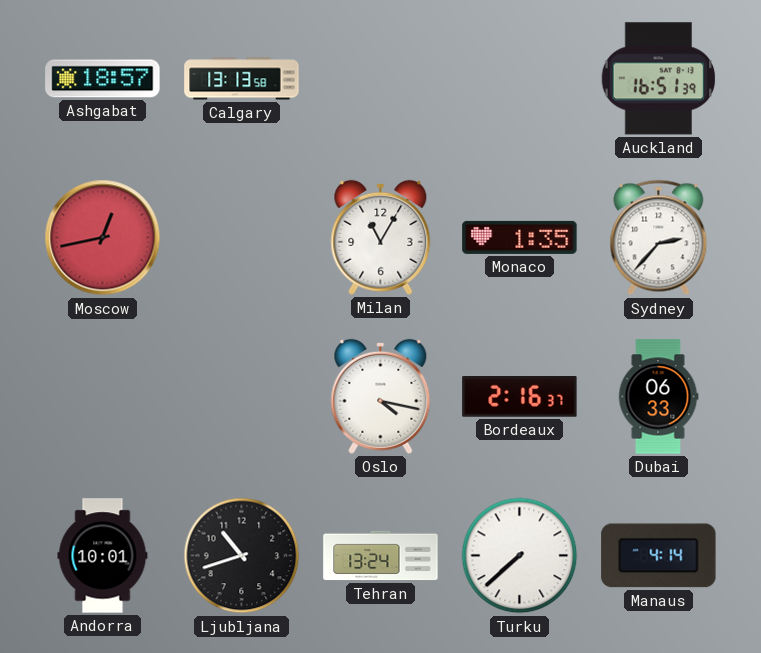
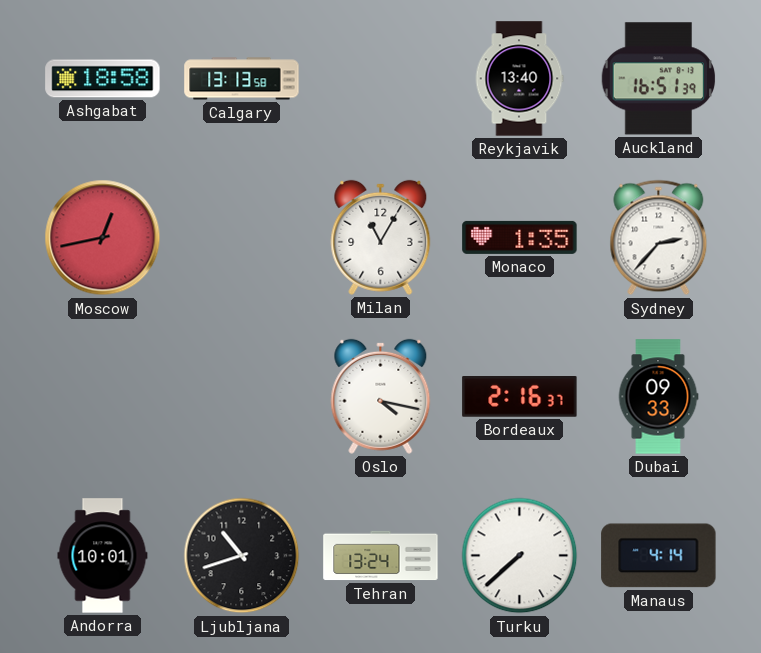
Ashgabat: 18:57 -> 18:58 (103, 79)
Reykjavik: none -> 13:40 (519, 79)
Dubai: 06:33 -> 09:33 (658, 397)
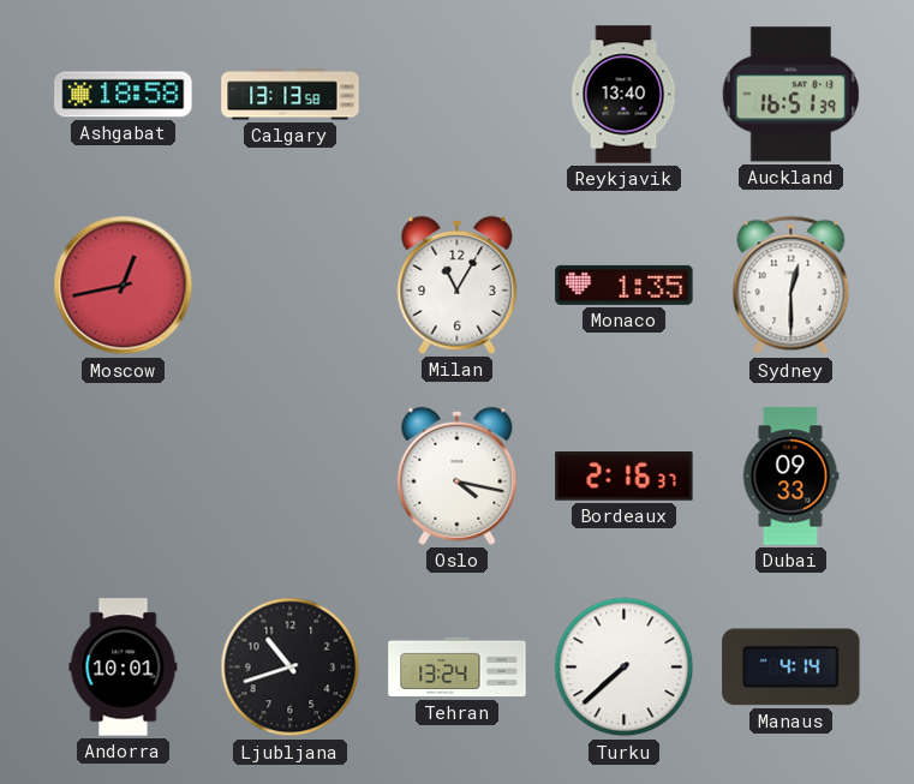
Sydney: 2:37 -> 12:30 (791, 286)
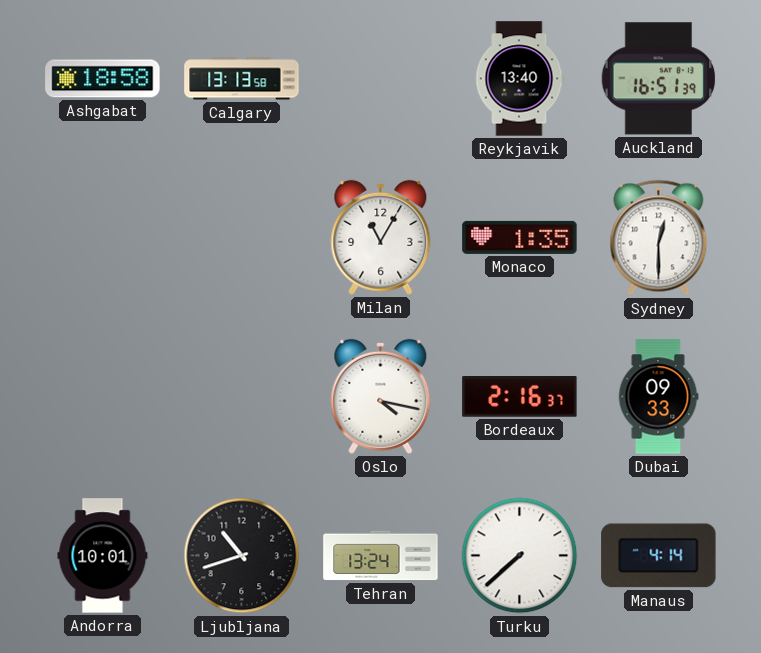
Moscow: 12:43 -> none (124, 286)
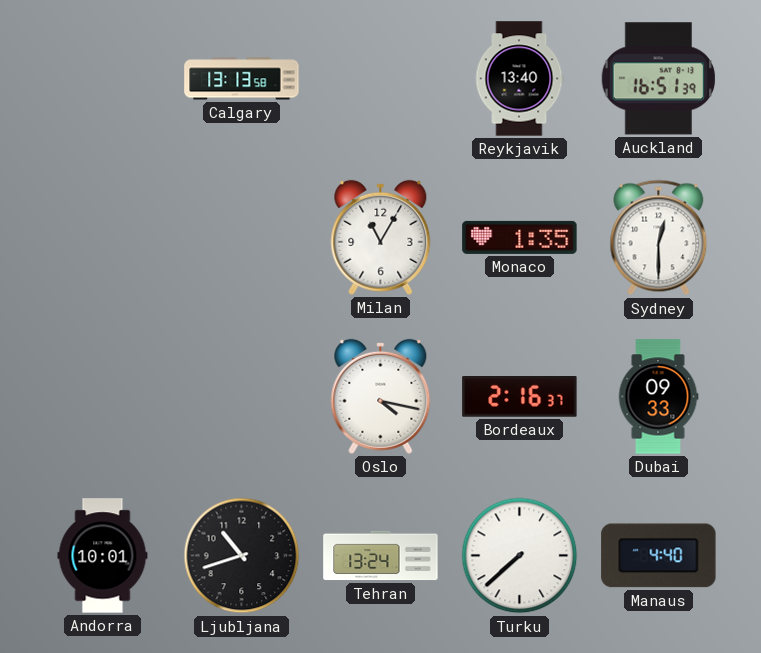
Ashgabat: 18:58 -> none (103, 79)
Manaus: 4:14 -> 4:40 (659, 556)
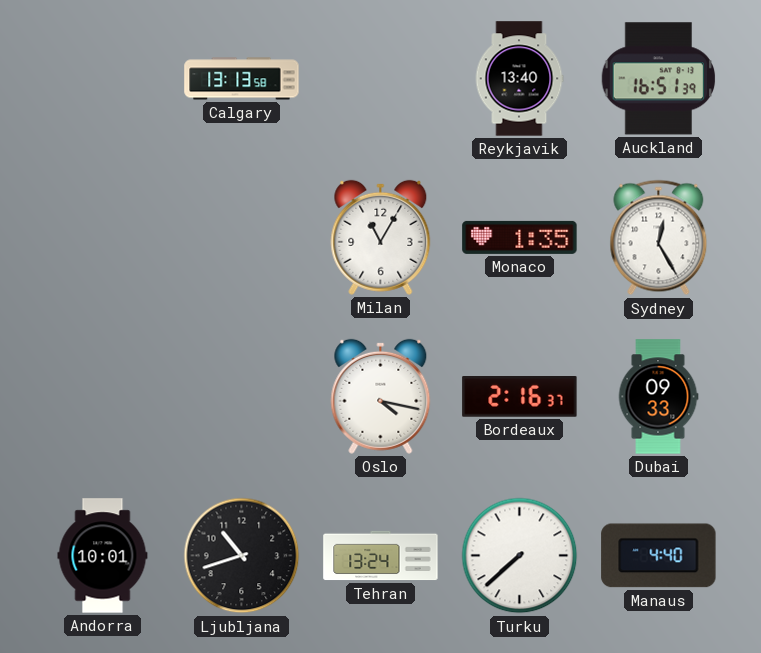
Sydney: 12:30 -> 12:25 (659, 238)
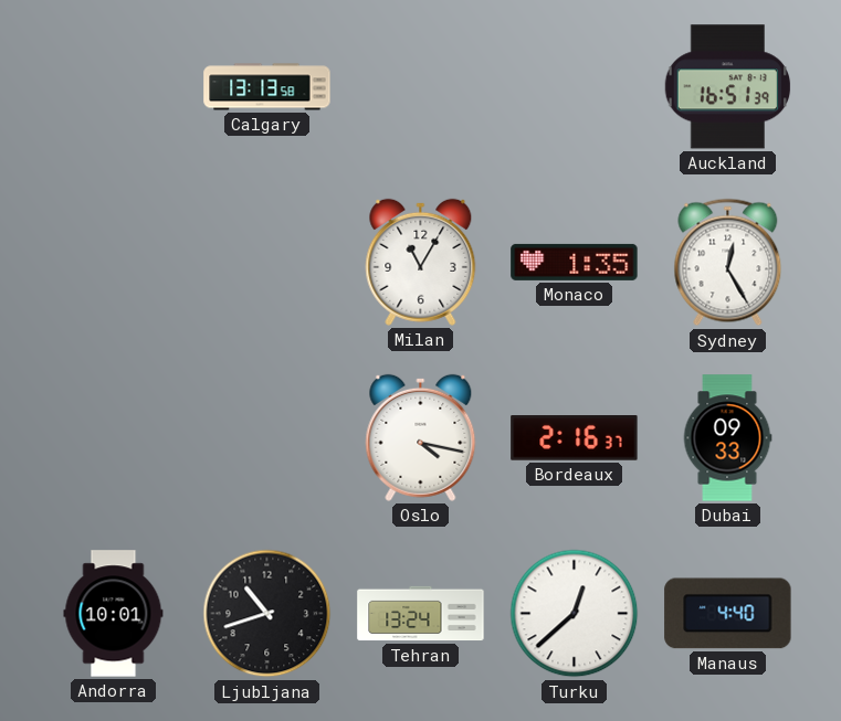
Reykjavik: 13:40 -> none (519, 79)
Turku: 7:38 -> 12:38 (575, 614)
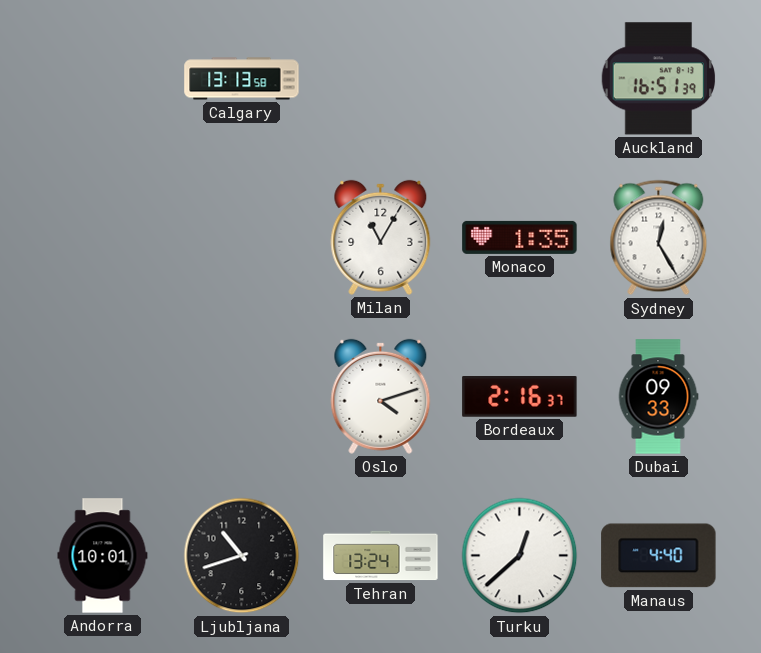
Oslo: 4:17 -> 4:12 (381, 396)
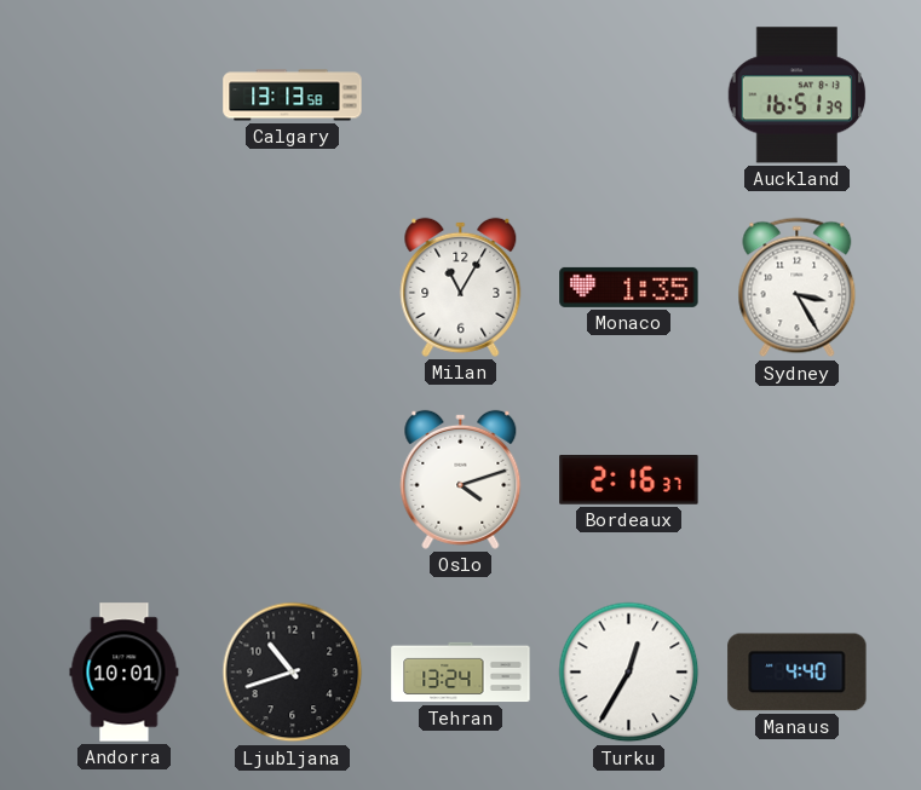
Sydney: 12:25 -> 3:25 (798, 288)
Dubai: 09:33 -> none (658, 397)
Turku: 12:38 -> 12:35 (629, 673)
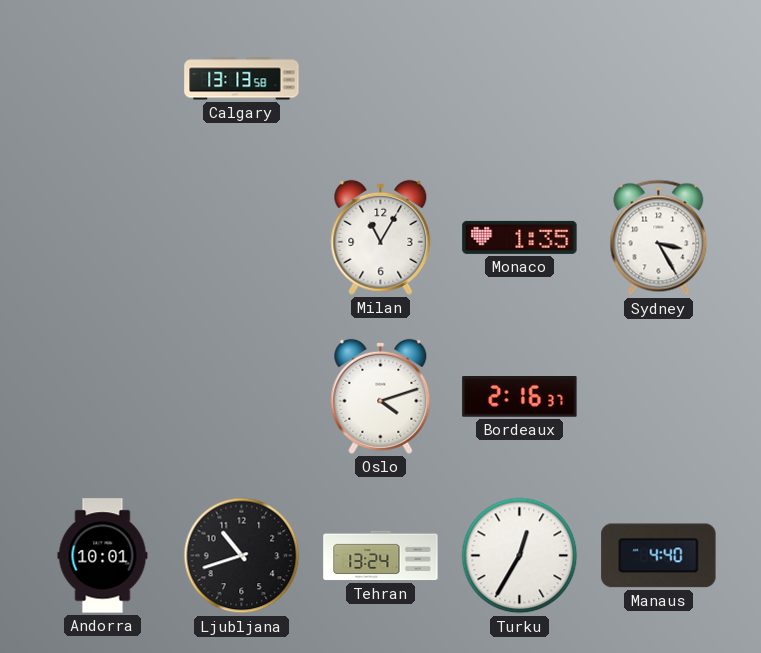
Auckland: 16:51 -> none (798, 96)
